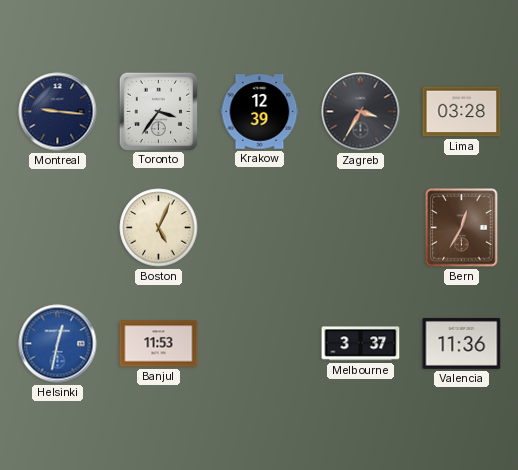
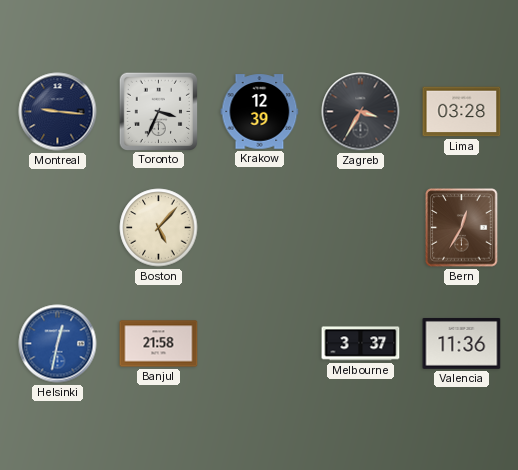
Toronto: 3:36 -> 3:34 (158, 111)
Boston: 5:04 -> 5:07 (159, 228)
Banjul: 11:53 -> 21:58 (159, 344)
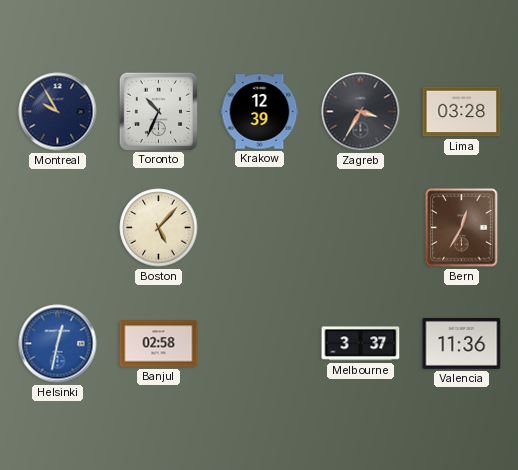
Montreal: 9:16 -> 9:55 (58, 112)
Toronto: 3:34 -> 10:34 (158, 111)
Banjul: 21:58 -> 02:58 (159, 344)
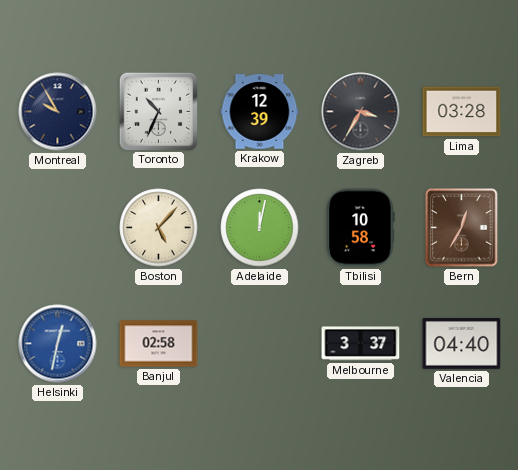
Adelaide: none -> 12:02 (260, 228)
Tbilisi: none -> 10:58 (361, 228)
Valencia: 11:36 -> 04:40 (462, 343)
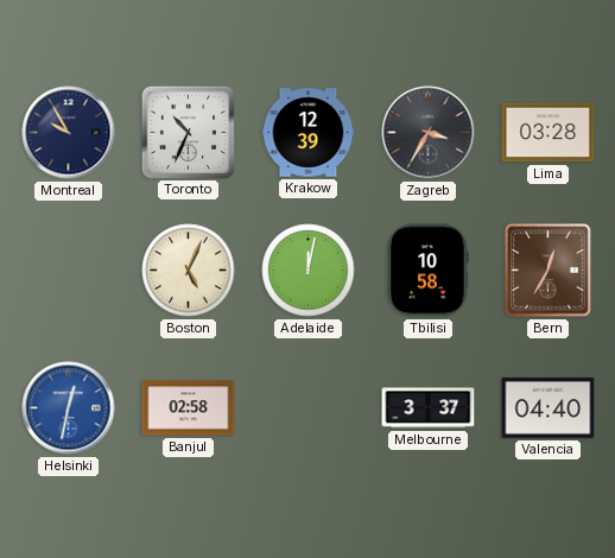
Boston: 5:07 -> 5:04 (189, 271)
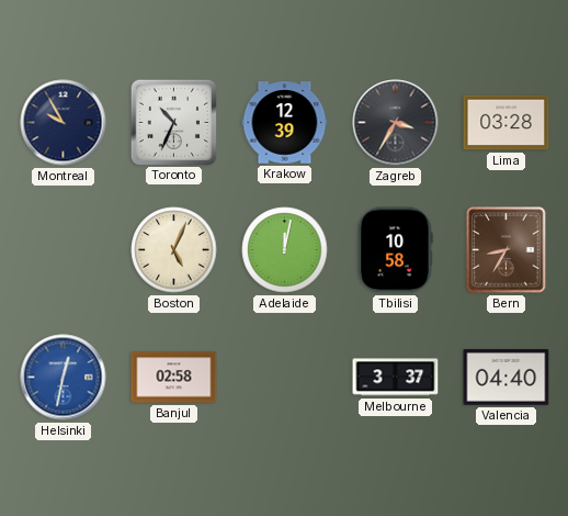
Bern: 12:35 -> 8:35 (507, 250)
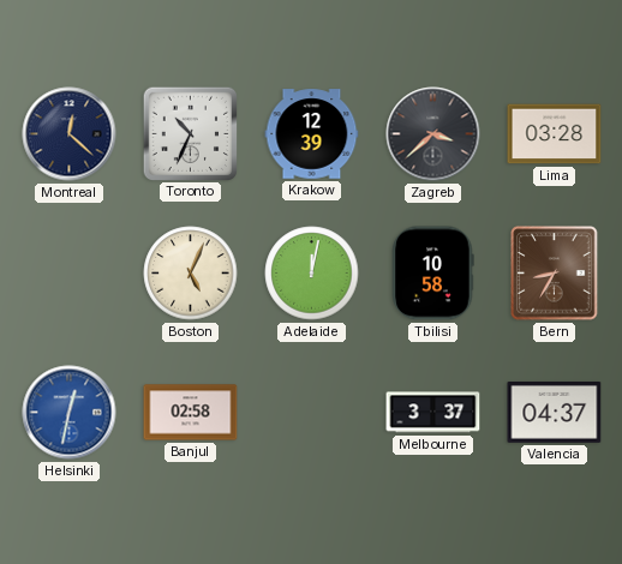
Montreal: 9:55 -> 12:22 (70, 134)
Zagreb: 3:35 -> 3:38 (433, 134)
Valencia: 04:40 -> 04:37 (555, 412)
